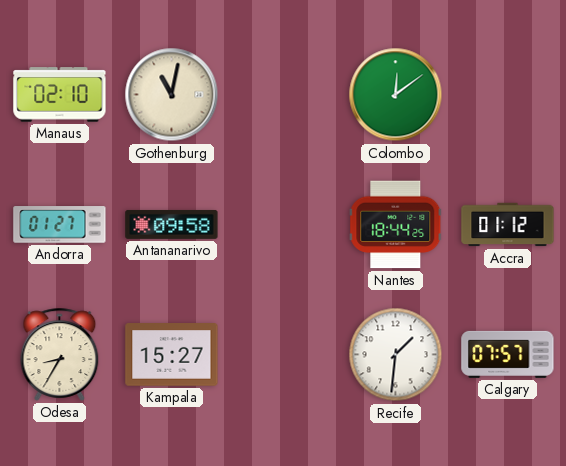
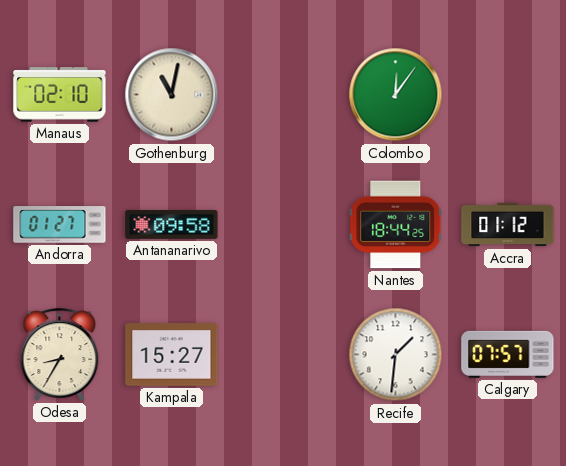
Colombo: 12:09 -> 12:06 (396, 95)
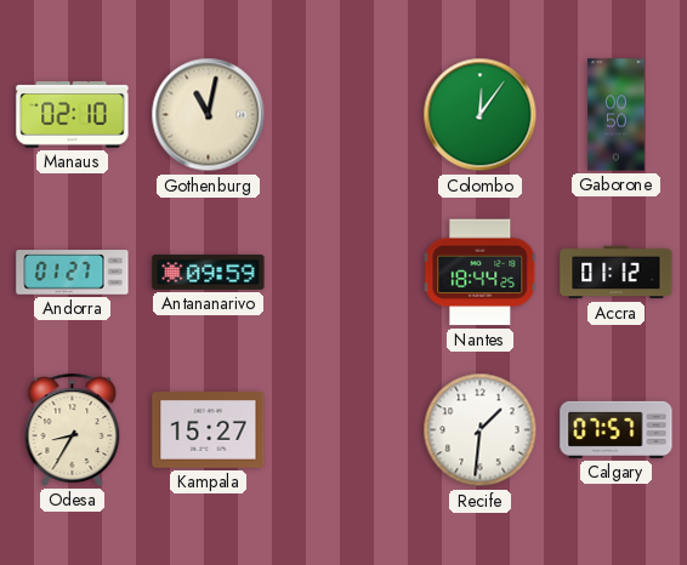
Gaborone: none -> 00:50 (617, 115)
Antananarivo: 09:58 -> 09:59 (209, 272)
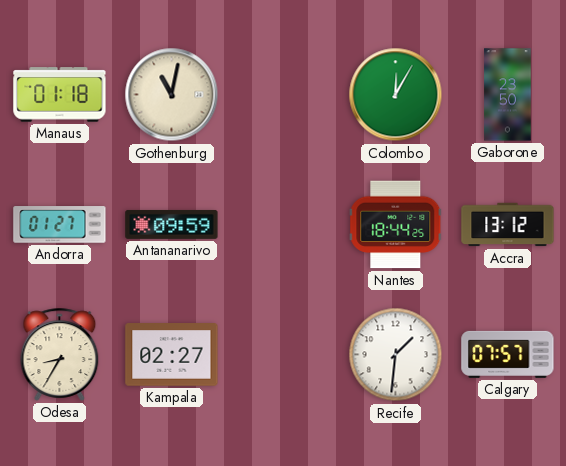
Manaus: 02:10 -> 01:18 (60, 95)
Colombo: 12:06 -> 12:05 (396, 95)
Gaborone: 00:50 -> 23:50 (508, 95)
Accra: 01:12 -> 13:12 (508, 225)
Kampala: 15:27 -> 02:27 (172, 355)
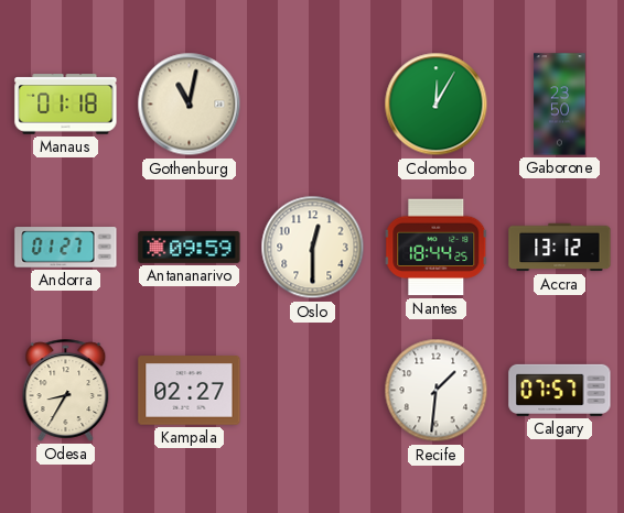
Oslo: none -> 12:30 (313, 248)
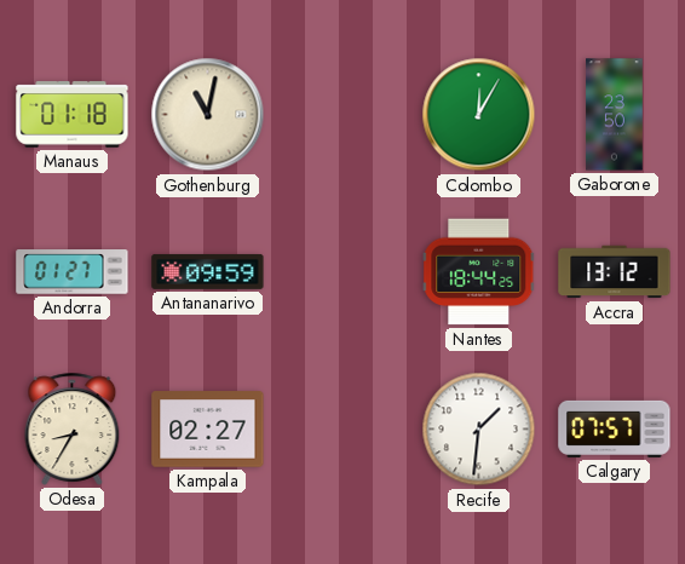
Oslo: 12:30 -> none (313, 248)
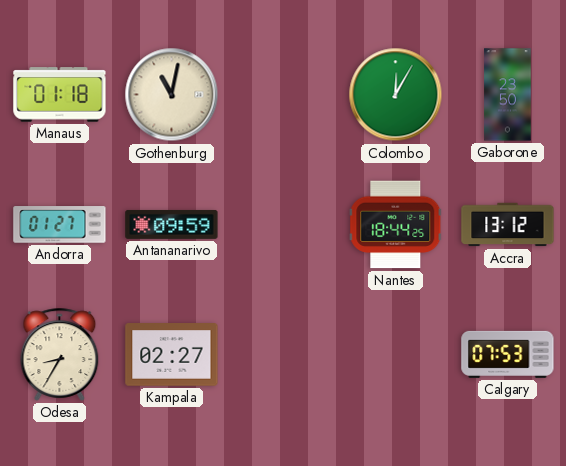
Recife: 1:31 -> none (479, 430)
Calgary: 07:57 -> 07:53 (508, 354)
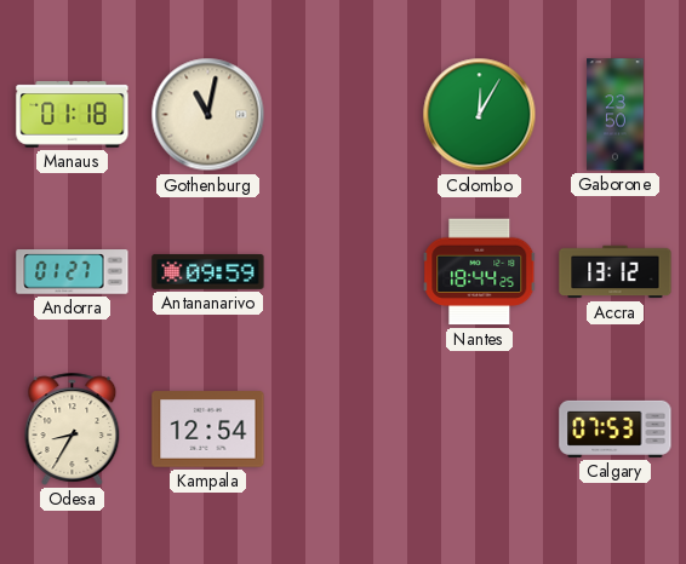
Kampala: 02:27 -> 12:54 (208, 430)
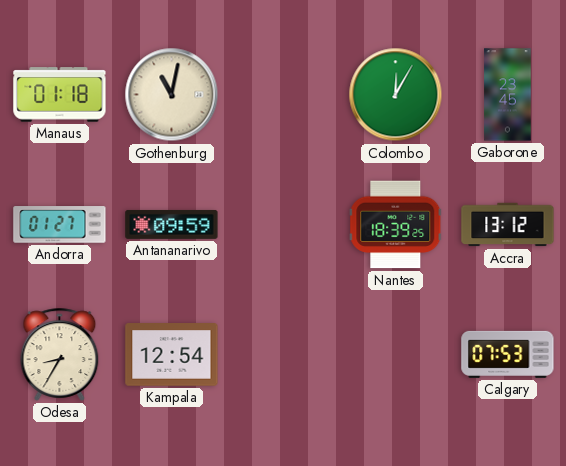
Gaborone: 23:50 -> 23:45 (508, 95)
Nantes: 18:44 -> 18:39 (396, 225)
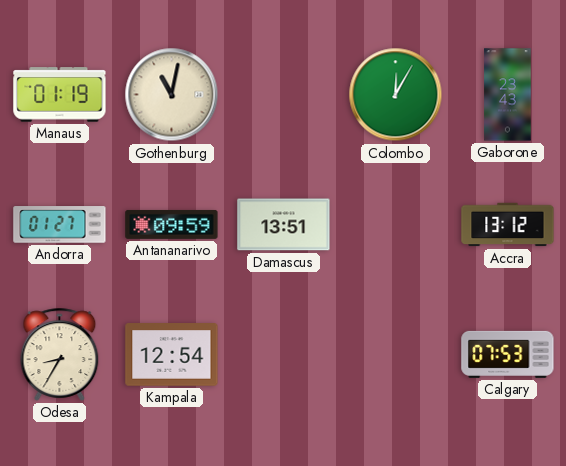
Manaus: 01:18 -> 01:19 (60, 95)
Gaborone: 23:45 -> 23:43 (508, 95)
Damascus: none -> 13:51 (284, 225)
Nantes: 18:39 -> none (396, 225)
